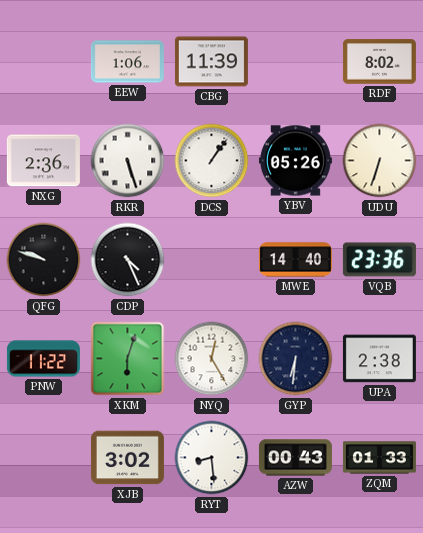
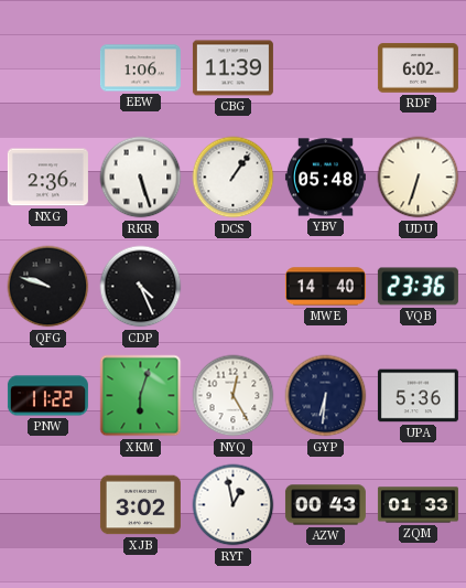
RDF: 8:02 -> 6:02 (418, 68)
YBV: 05:26 -> 05:48 (325, 178)
UPA: 2:38 -> 5:36 (418, 396)
RYT: 8:29 -> 12:58 (234, 505)
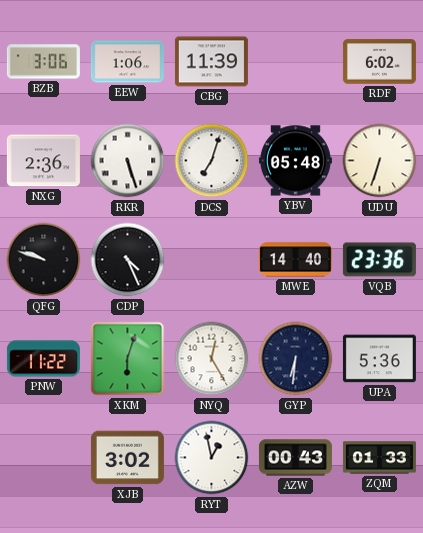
BZB: none -> 3:06 (43, 62)
DCS: 1:06 -> 7:03 (212, 161)
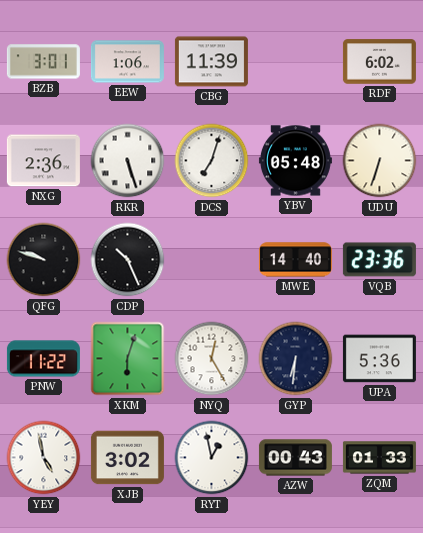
BZB: 3:06 -> 3:01 (43, 62)
CDP: 4:26 -> 10:26 (128, 260)
YEY: none -> 4:58 (44, 458)
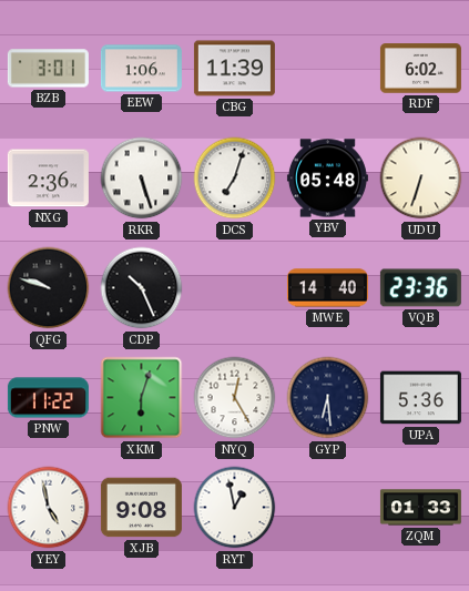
GYP: 6:31 -> 6:29 (328, 398)
XJB: 3:02 -> 9:08 (141, 508)
AZW: 00:43 -> none (295, 458)
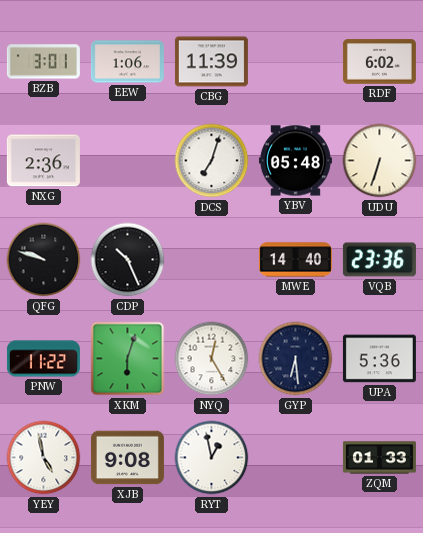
RKR: 5:27 -> none (142, 179)
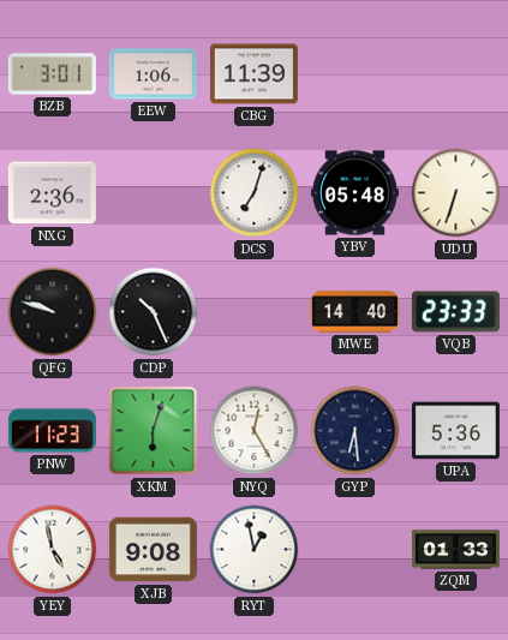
RDF: 6:02 -> none (379, 62)
VQB: 23:36 -> 23:33 (455, 312)
PNW: 11:22 -> 11:23 (52, 431)
